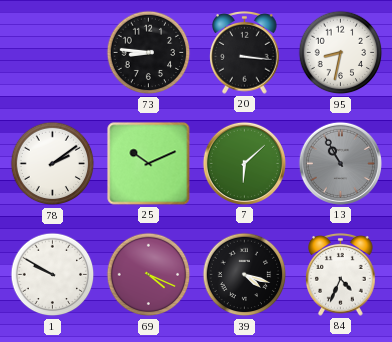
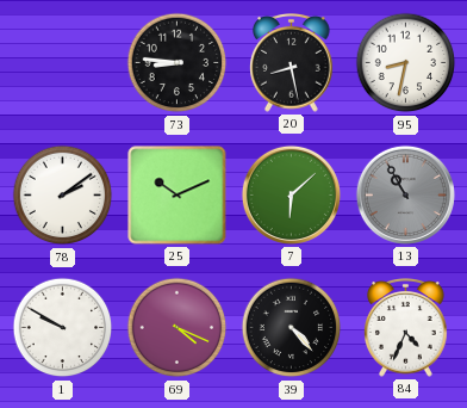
20: 3:16 -> 8:28 (292, 63)
39: 4:18 -> 4:23 (292, 328)
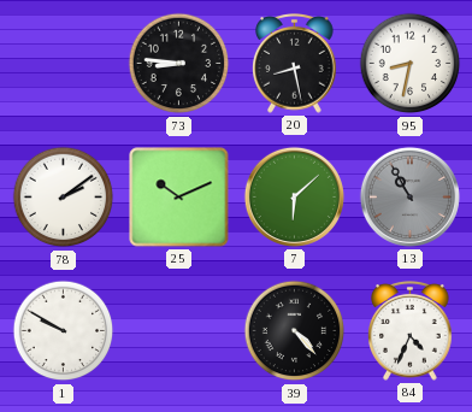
69: 4:19 -> none (178, 328)
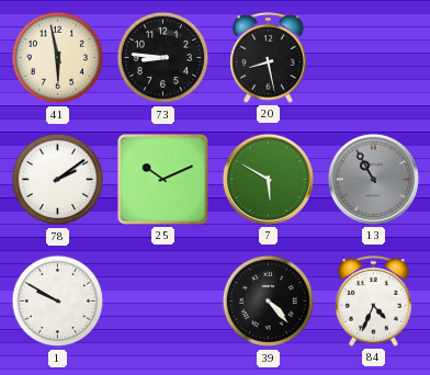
41: none -> 5:58 (58, 58)
95: 8:32 -> none (411, 64)
7: 6:08 -> 5:50 (268, 179)
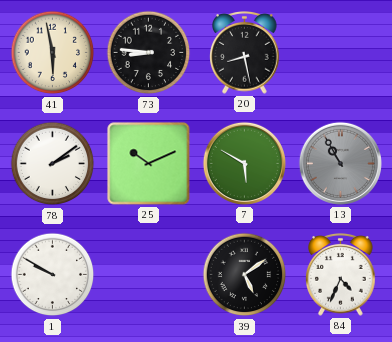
39: 4:23 -> 5:09 (245, 275)
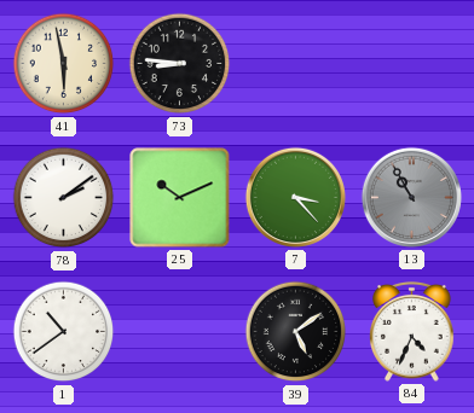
20: 8:28 -> none (245, 53)
7: 5:50 -> 3:23 (295, 197)
1: 9:50 -> 10:39 (64, 332)
